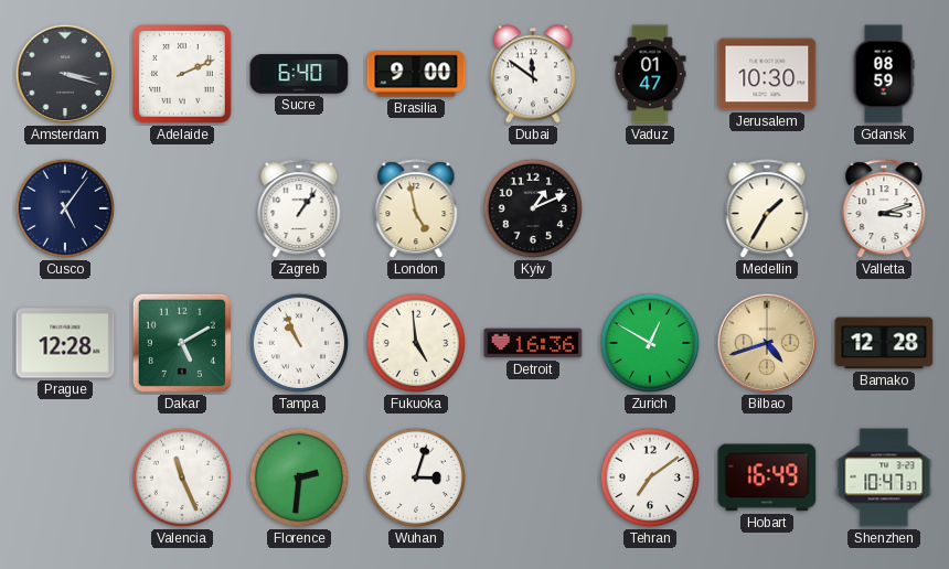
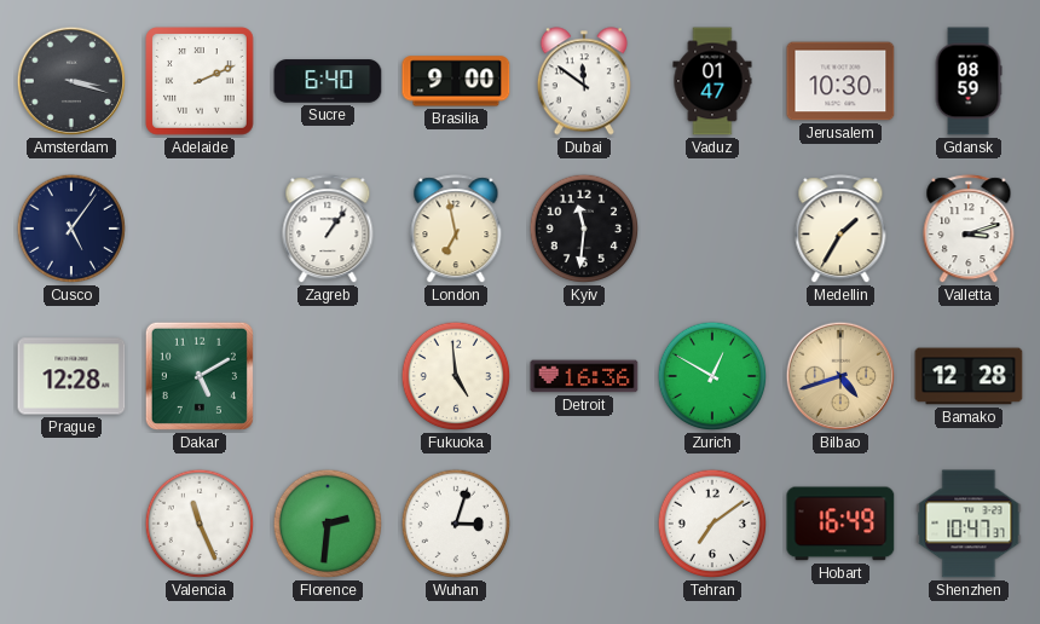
London: 4:58 -> 6:58 (456, 230)
Kyiv: 1:11 -> 11:31 (584, 229)
Tampa: 10:56 -> none (299, 343)
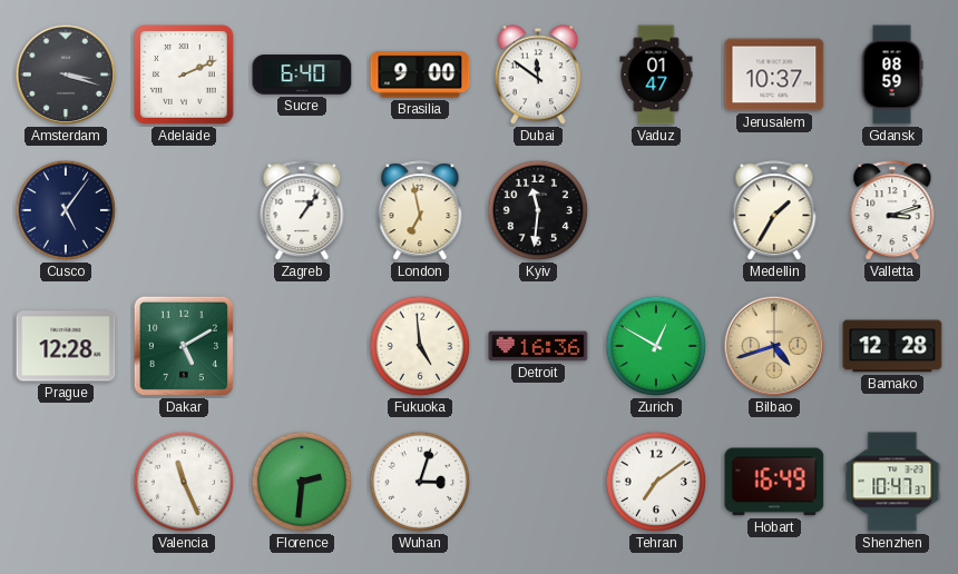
Jerusalem: 10:30 -> 10:37 (774, 75)
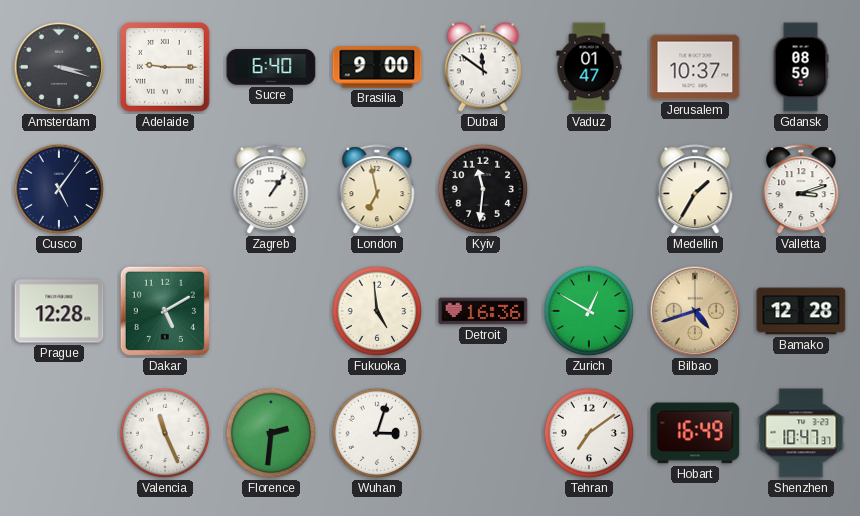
Adelaide: 2:11 -> 9:15 (166, 68)
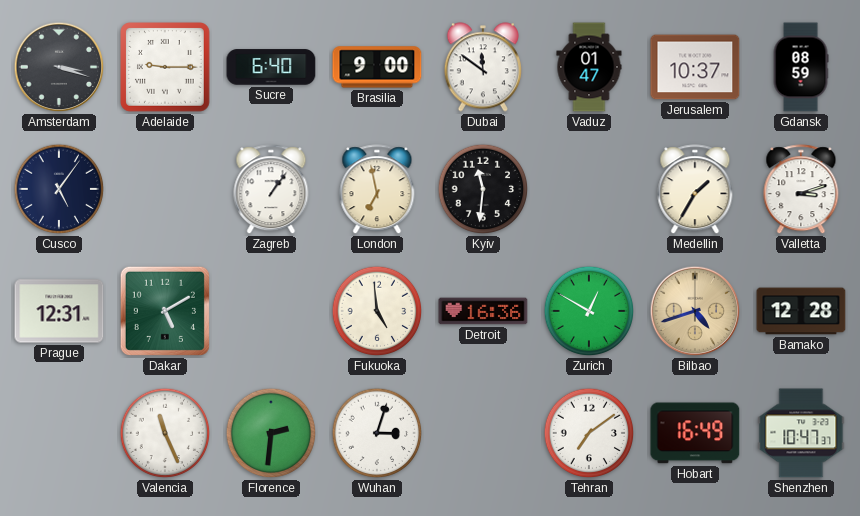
Prague: 12:28 -> 12:31 (59, 311)
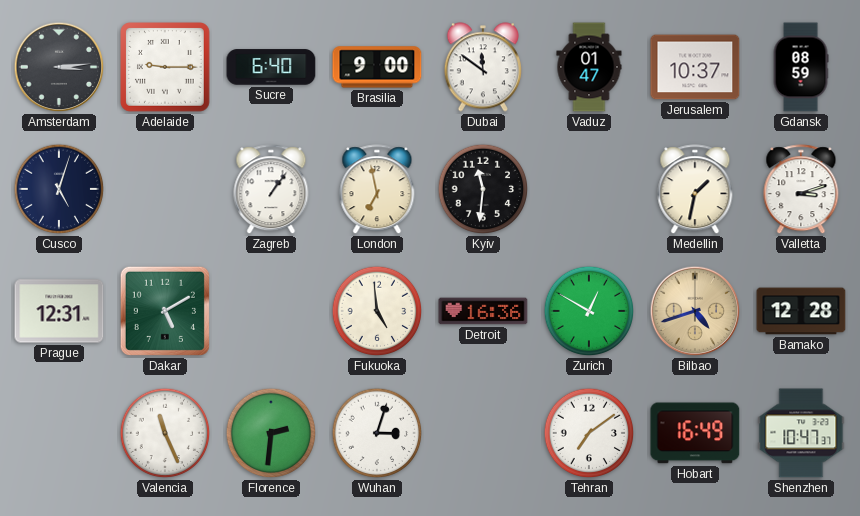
Amsterdam: 3:18 -> 3:14 (59, 67)
Cusco: 5:06 -> 5:03 (59, 189)
Medellin: 1:35 -> 1:32 (695, 190)
